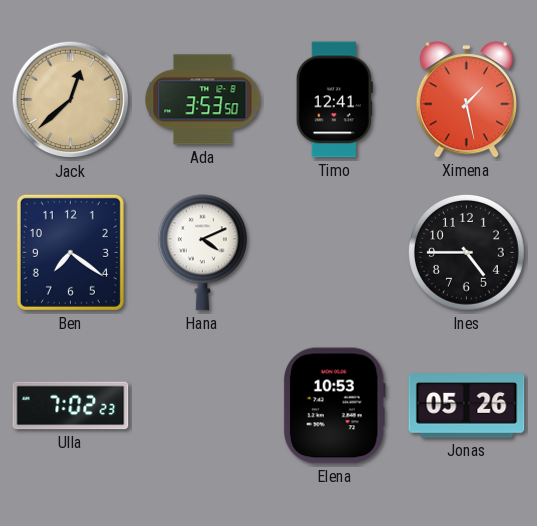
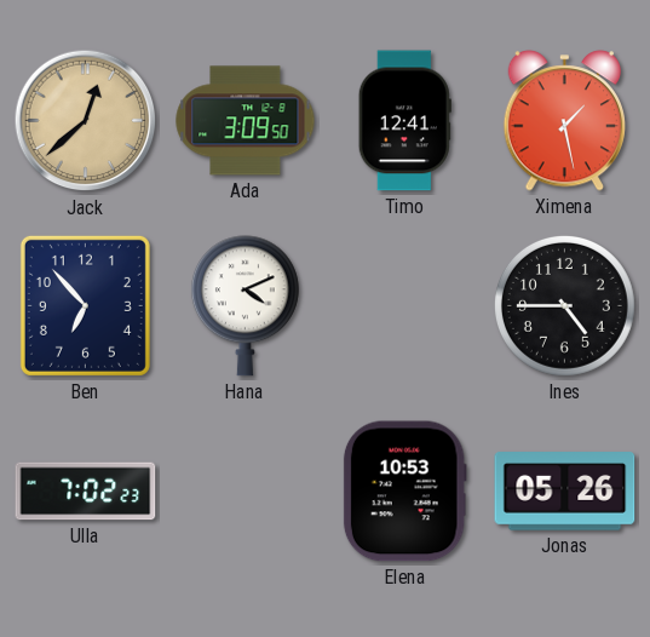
Ada: 3:53 -> 3:09 (246, 121)
Ben: 7:21 -> 6:53 (85, 305)
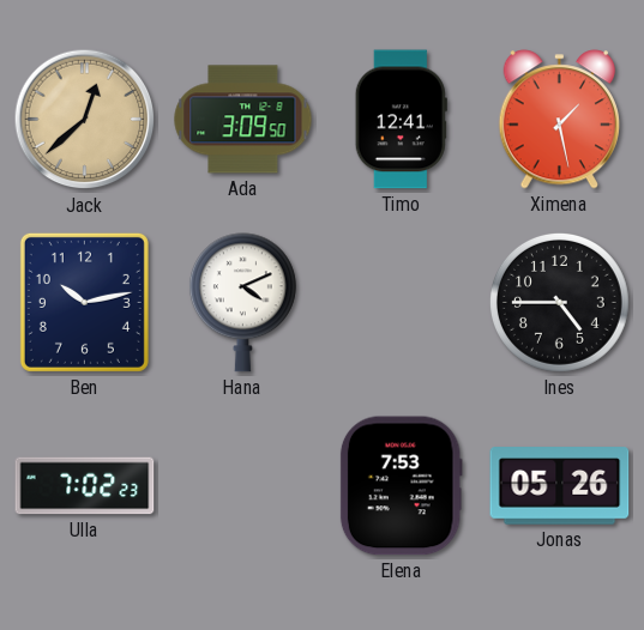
Ben: 6:53 -> 10:13 (84, 302)
Elena: 10:53 -> 7:53 (401, 486)
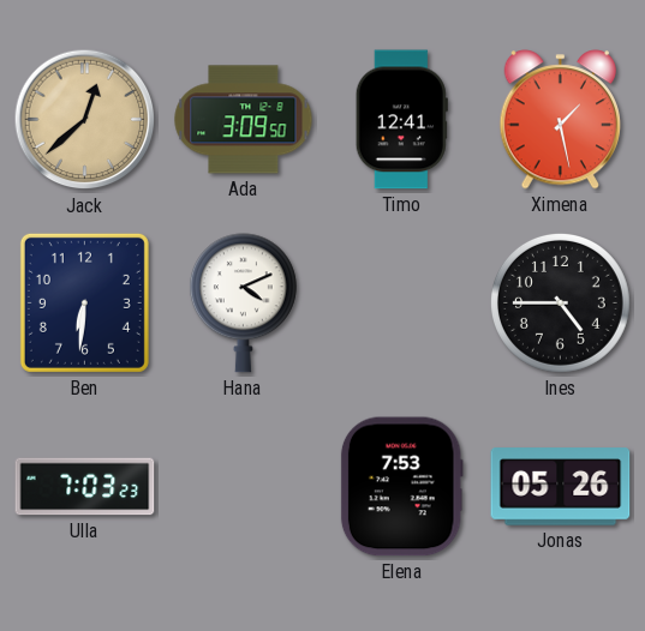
Ben: 10:13 -> 6:31 (84, 302)
Ulla: 7:02 -> 7:03 (85, 487)
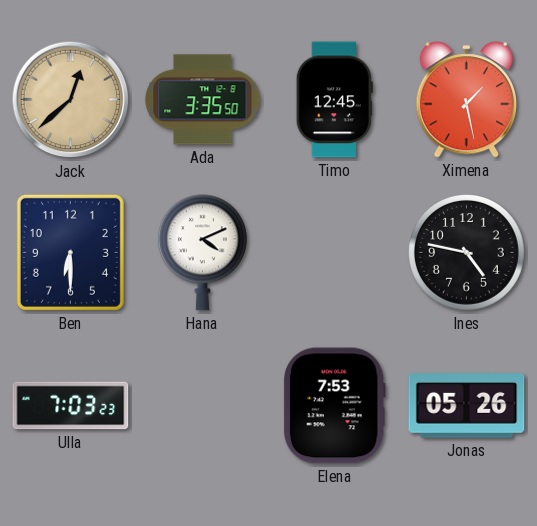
Ada: 3:09 -> 3:35 (203, 100)
Timo: 12:41 -> 12:45 (334, 100)
Ben: 6:31 -> 6:30 (70, 252)
Ines: 4:45 -> 4:47 (466, 252)
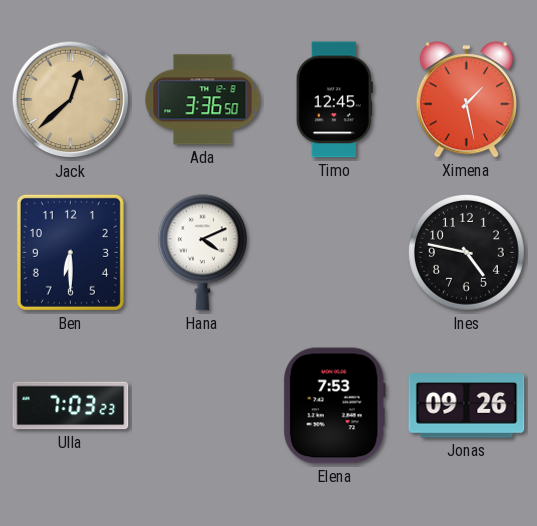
Ada: 3:35 -> 3:36 (203, 100)
Jonas: 05:26 -> 09:26 (467, 406)
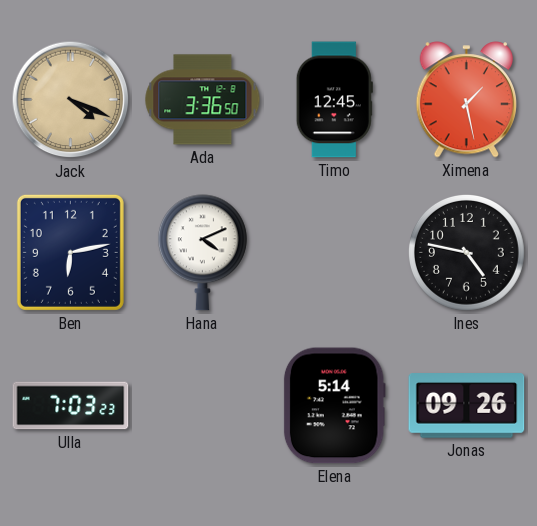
Jack: 12:38 -> 4:19 (71, 100)
Ben: 6:30 -> 6:13 (70, 252)
Elena: 7:53 -> 5:14 (334, 406)
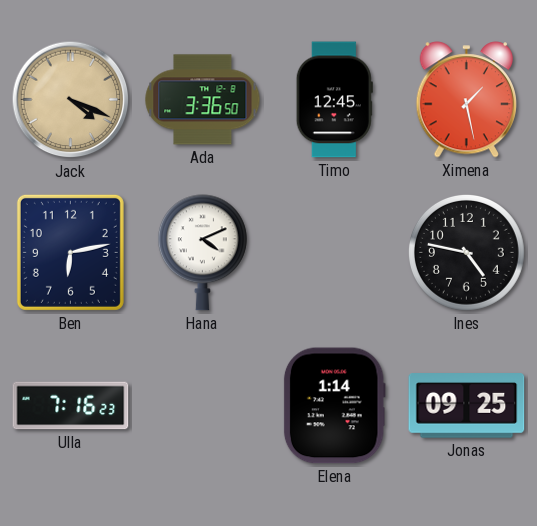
Ulla: 7:03 -> 7:16 (71, 406)
Elena: 5:14 -> 1:14 (334, 406)
Jonas: 09:26 -> 09:25 (467, 406)
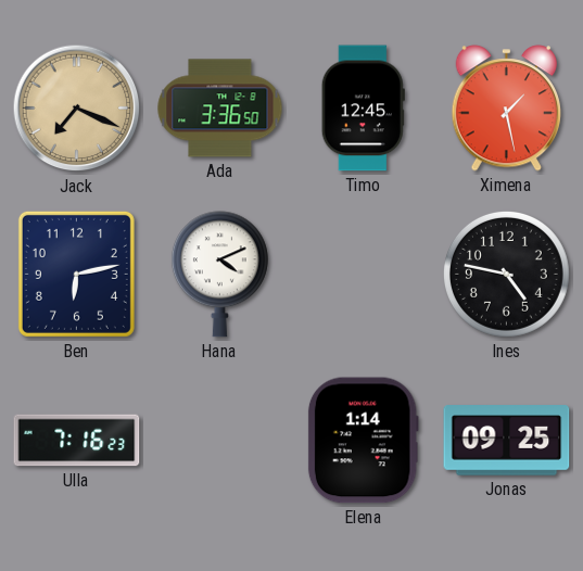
Jack: 4:19 -> 7:19 (77, 109)
